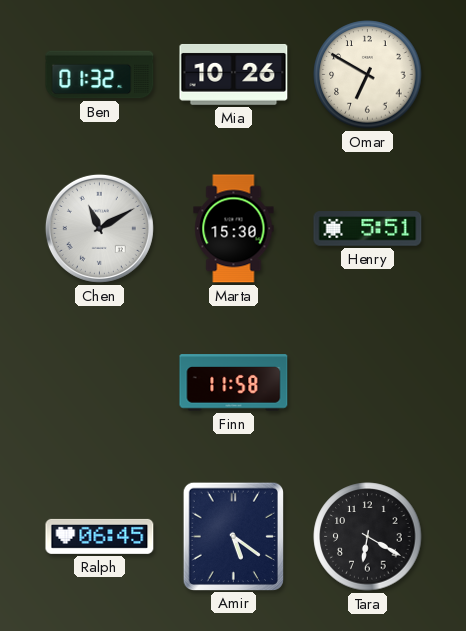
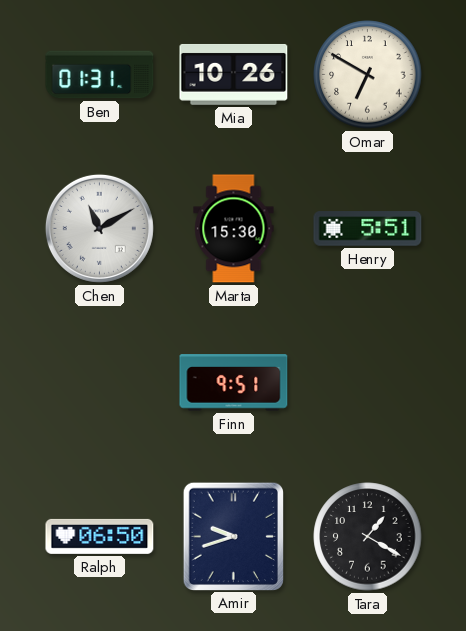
Ben: 01:32 -> 01:31 (100, 75)
Finn: 11:58 -> 9:51 (234, 383)
Ralph: 06:45 -> 06:50 (100, 536)
Amir: 5:21 -> 9:42 (233, 536)
Tara: 6:20 -> 1:20 (368, 537)
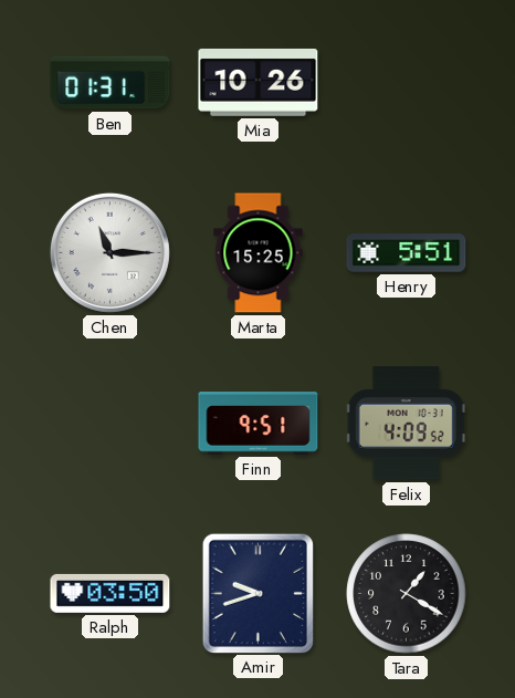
Omar: 6:50 -> none (368, 75)
Chen: 11:10 -> 11:15 (109, 252)
Marta: 15:30 -> 15:25 (259, 253)
Felix: none -> 4:09 (406, 424)
Ralph: 06:50 -> 03:50 (111, 593)
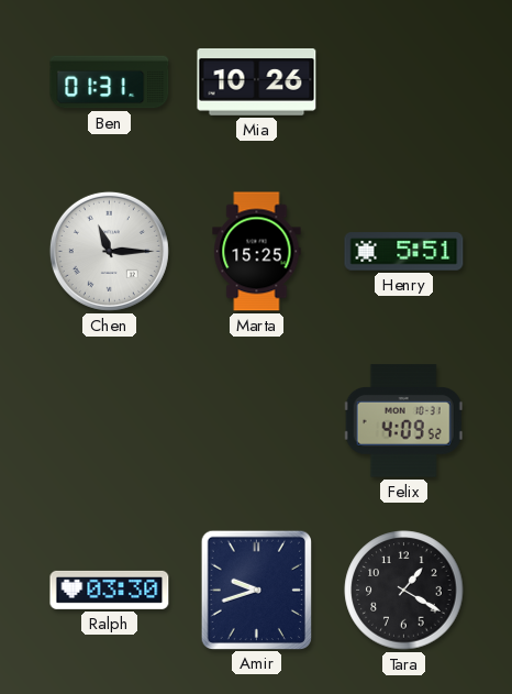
Finn: 9:51 -> none (259, 424)
Ralph: 03:50 -> 03:30 (110, 590)
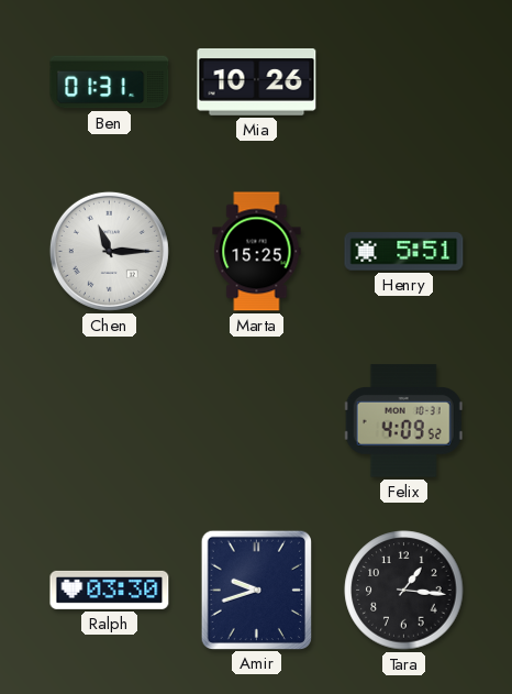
Tara: 1:20 -> 1:16 (404, 591)
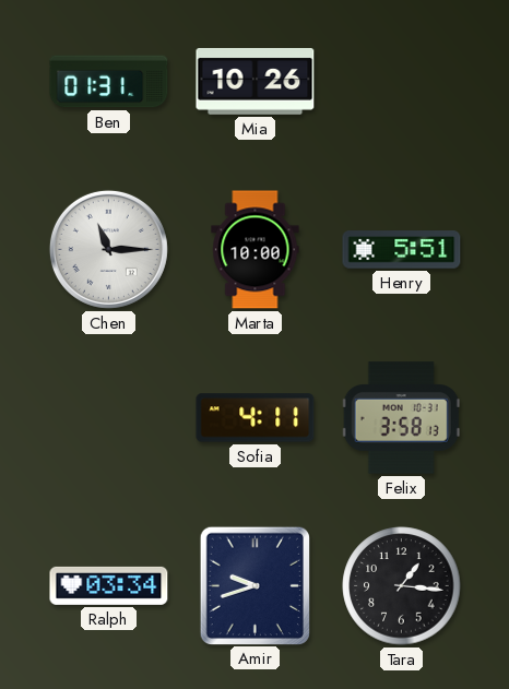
Marta: 15:25 -> 10:00 (256, 250)
Sofia: none -> 4:11 (256, 418)
Felix: 4:09 -> 3:58 (401, 418)
Ralph: 03:30 -> 03:34 (109, 585)
